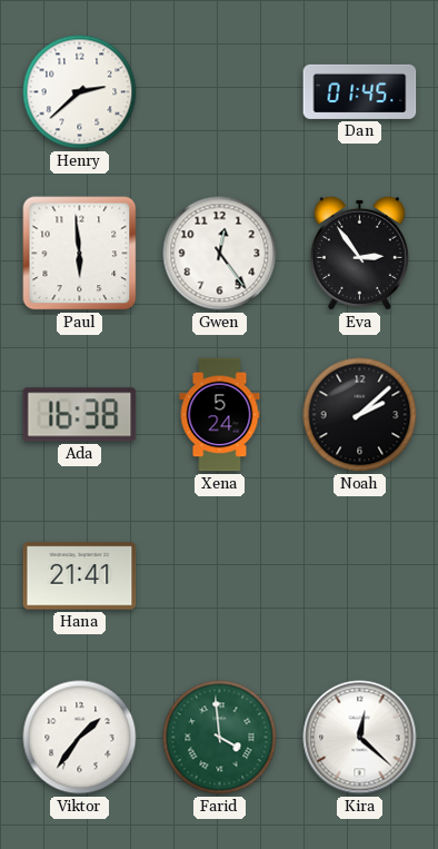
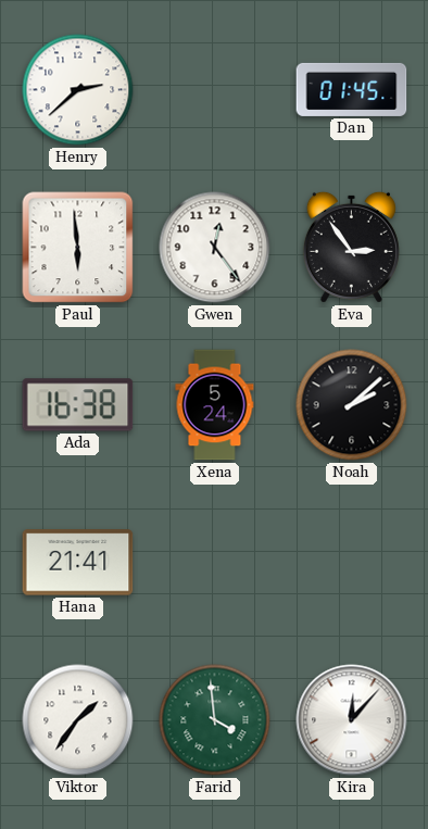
Kira: 12:22 -> 12:07 (352, 720)
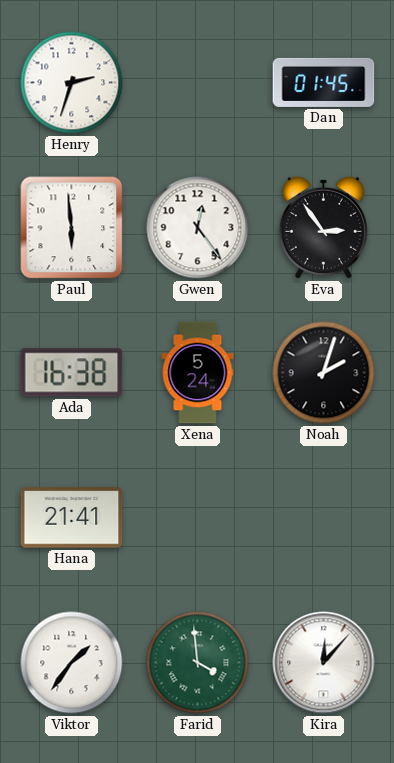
Henry: 2:38 -> 2:33 (72, 83)
Noah: 2:08 -> 2:03 (324, 373)
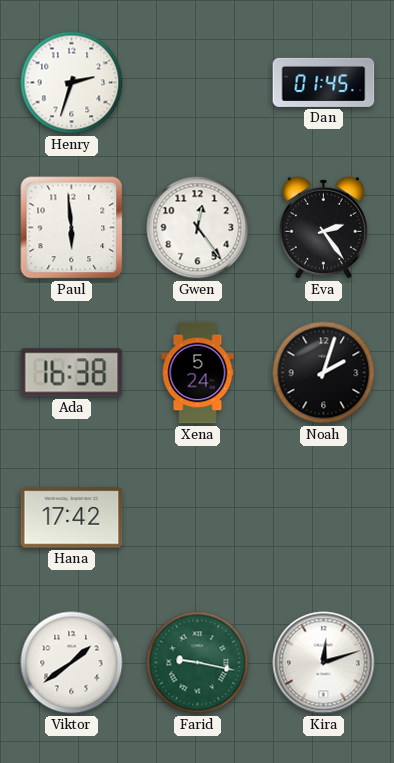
Eva: 2:54 -> 2:24 (323, 227)
Hana: 21:41 -> 17:42 (72, 518)
Viktor: 1:36 -> 1:39 (72, 663)
Farid: 3:59 -> 9:17 (198, 663)
Kira: 12:07 -> 12:12 (324, 663)
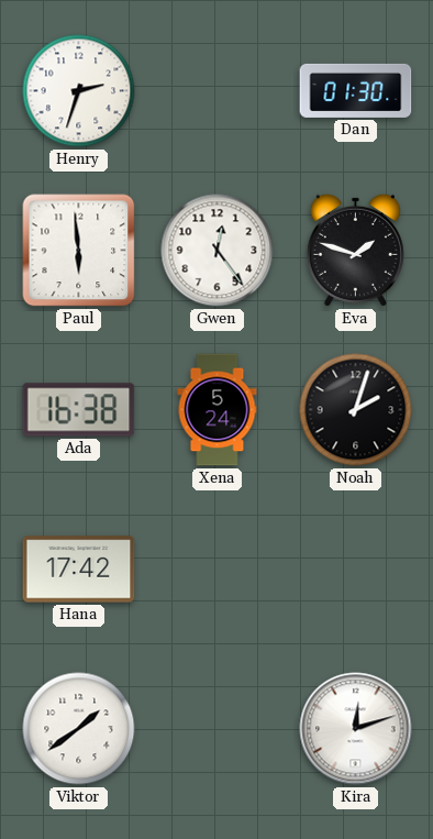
Dan: 01:45 -> 01:30 (356, 90)
Eva: 2:24 -> 1:48 (355, 250)
Farid: 9:17 -> none (198, 663)
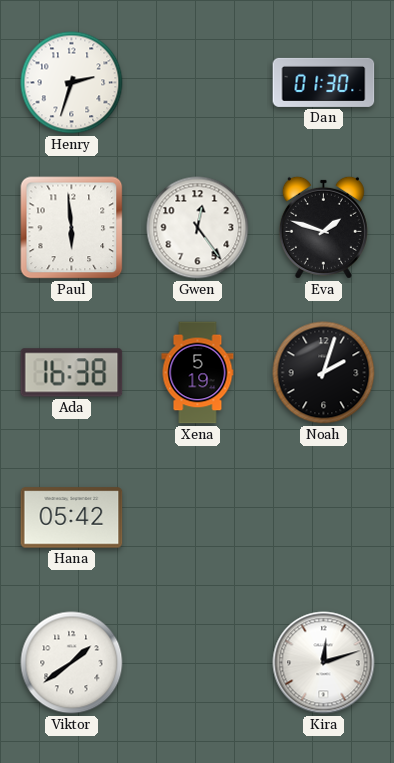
Xena: 5:24 -> 5:19 (198, 373)
Hana: 17:42 -> 05:42 (72, 518)
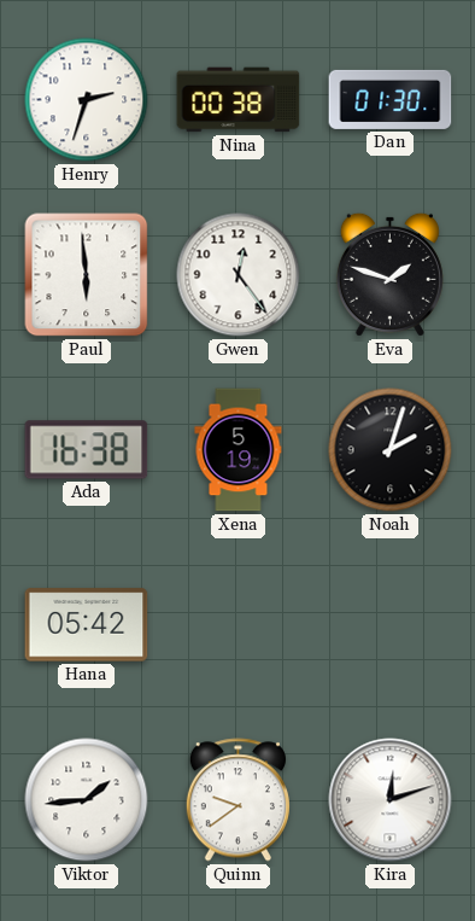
Nina: none -> 00:38 (239, 100)
Viktor: 1:39 -> 1:44 (87, 800)
Quinn: none -> 9:39 (237, 800)
